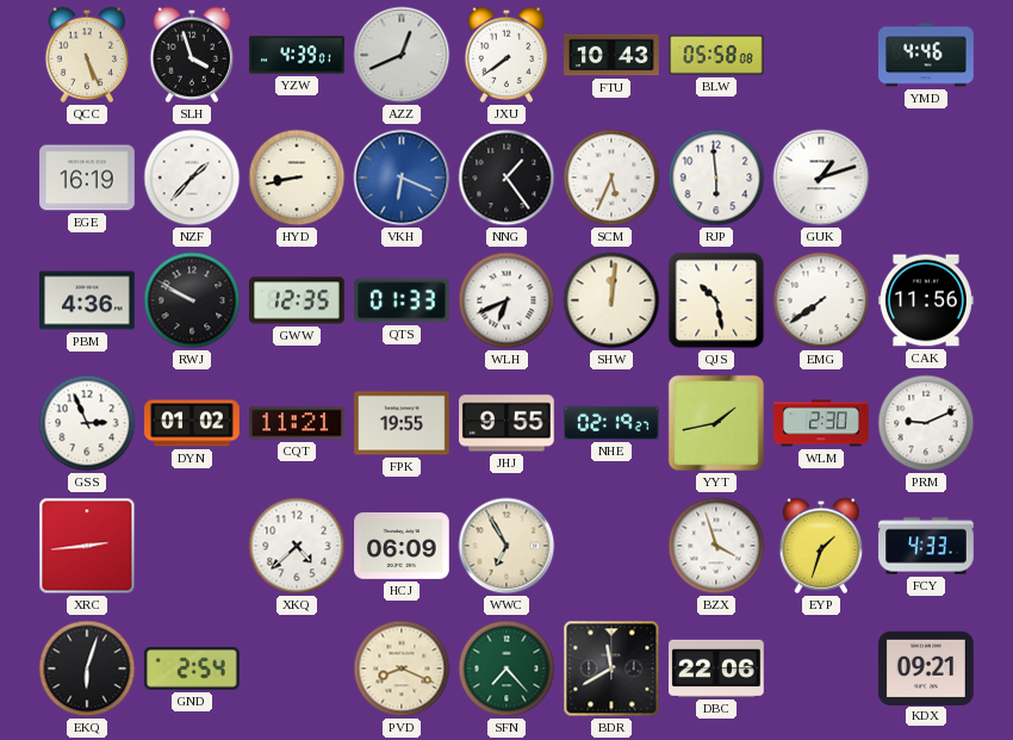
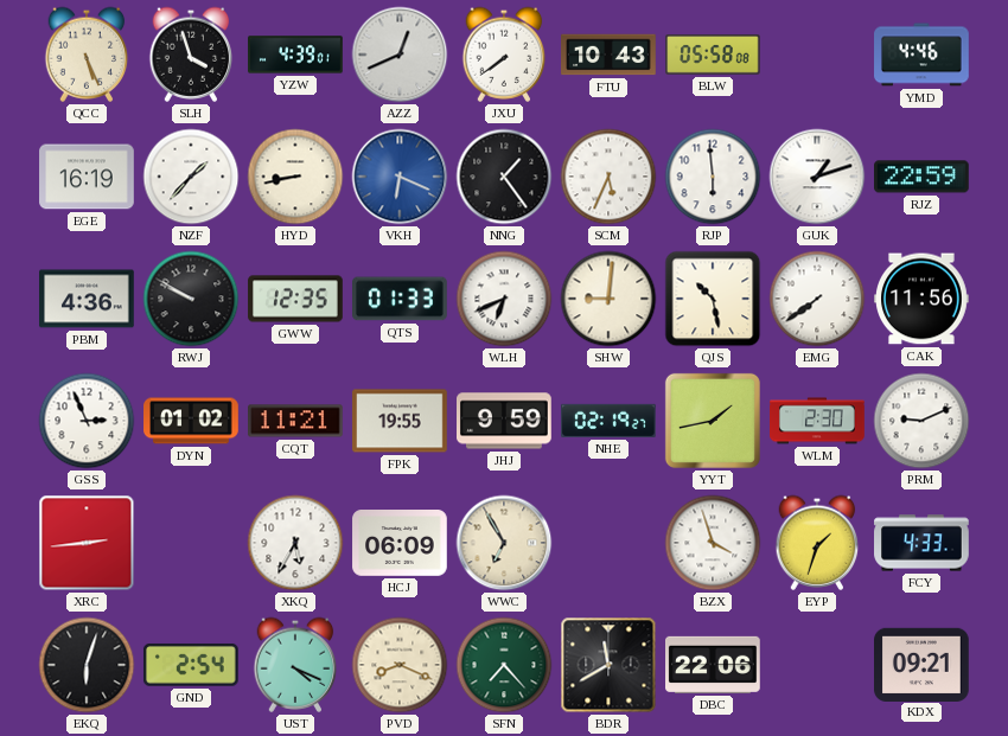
RJZ: none -> 22:59 (923, 177)
SHW: 12:01 -> 9:01 (608, 299)
JHJ: 9:55 -> 9:59 (504, 421)
XKQ: 4:38 -> 5:35 (295, 543)
UST: none -> 4:19 (295, 665)
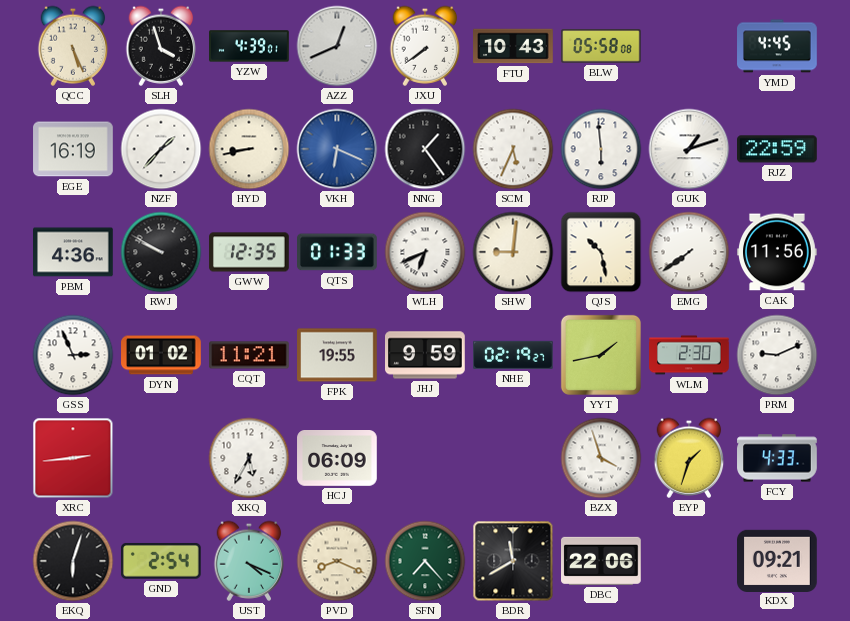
YMD: 4:46 -> 4:45 (777, 46)
WWC: 6:55 -> none (504, 543)
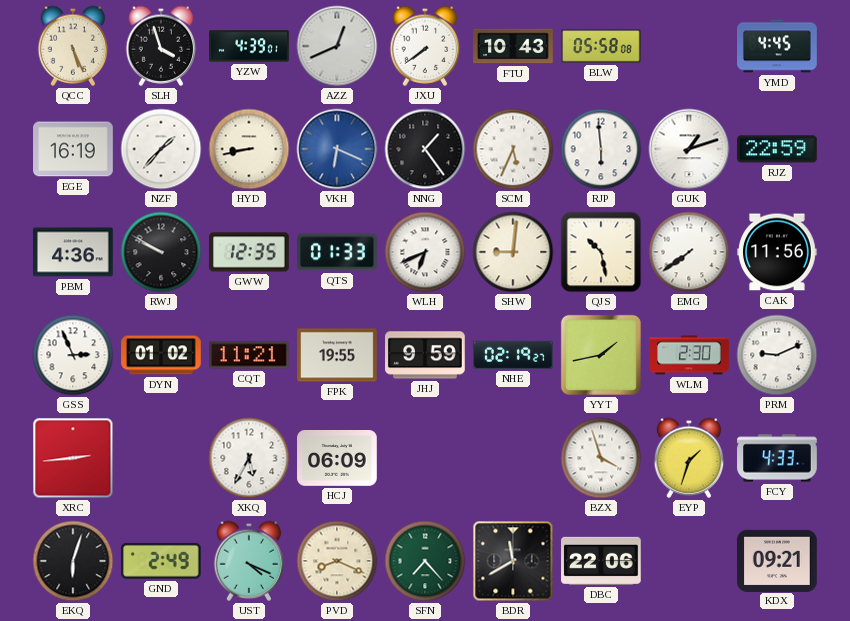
GND: 2:54 -> 2:49 (161, 561)
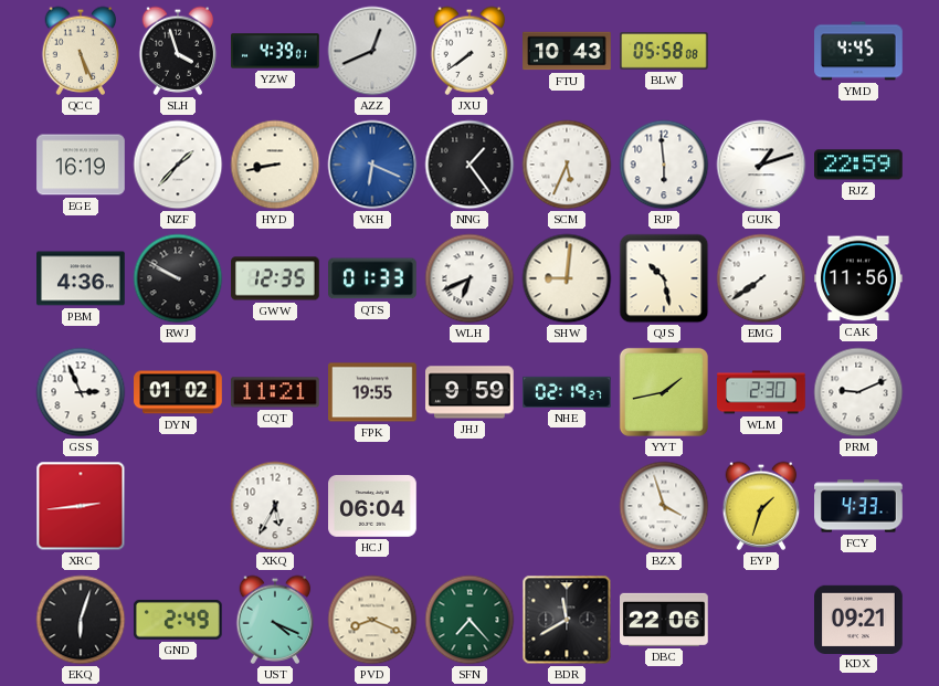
HCJ: 06:09 -> 06:04 (372, 507)
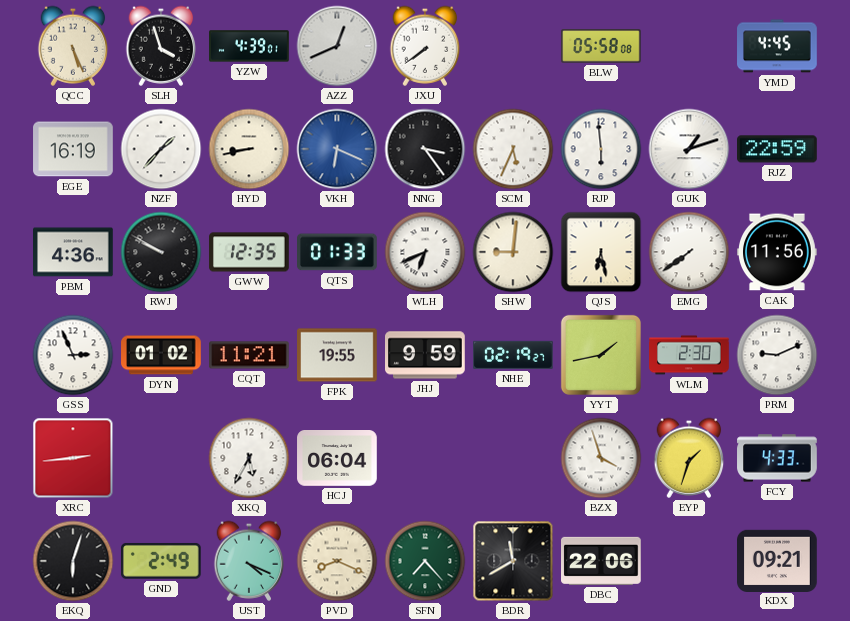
FTU: 10:43 -> none (567, 51)
NNG: 1:24 -> 3:24 (425, 149)
QJS: 10:28 -> 6:28 (601, 252)
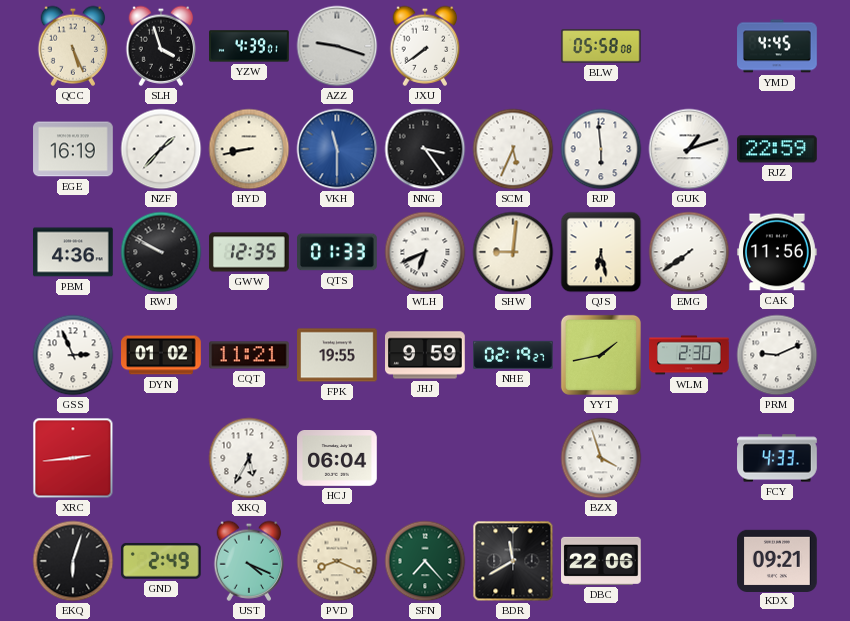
AZZ: 12:41 -> 9:18 (337, 46)
VKH: 6:19 -> 11:30 (337, 149)
EYP: 1:33 -> none (689, 458)
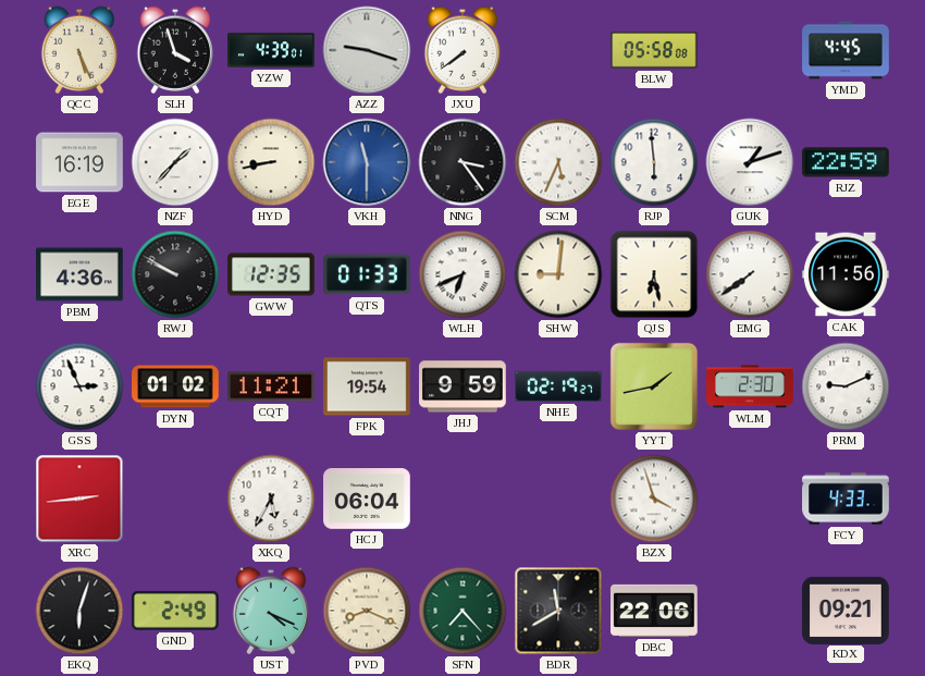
FPK: 19:55 -> 19:54 (367, 386)
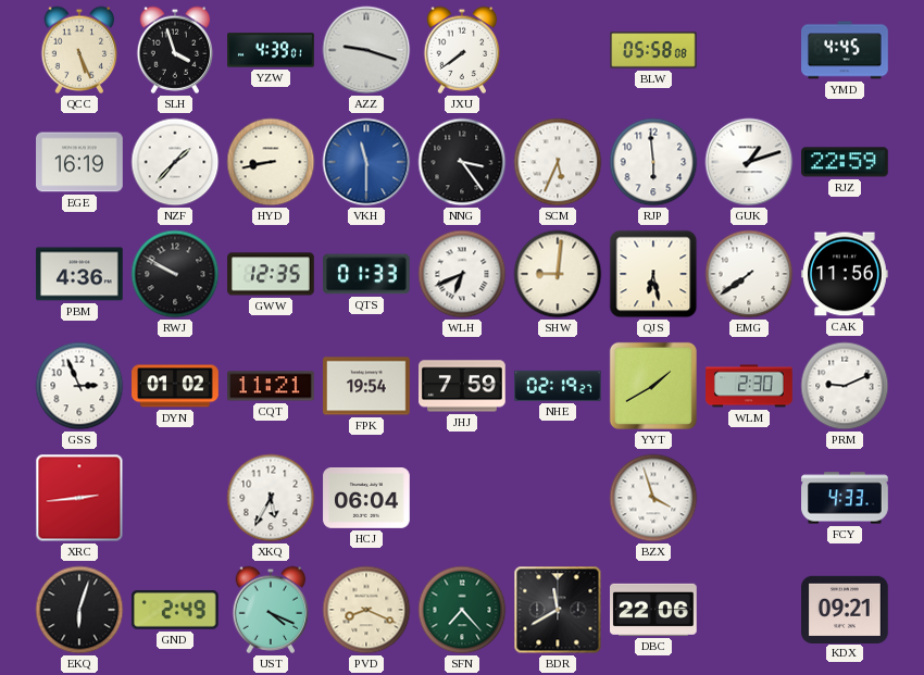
JHJ: 9:59 -> 7:59 (462, 386)
YYT: 1:43 -> 1:40 (653, 386)
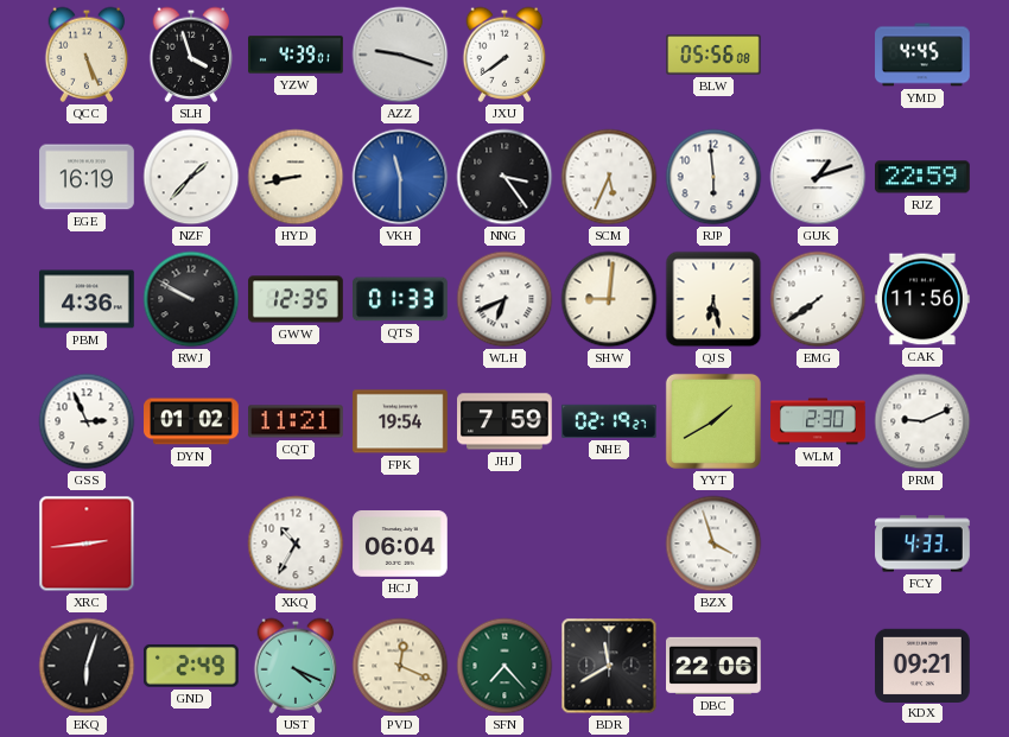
BLW: 05:58 -> 05:56 (713, 56)
XKQ: 5:35 -> 10:35 (296, 544)
PVD: 8:19 -> 12:19 (400, 666)
